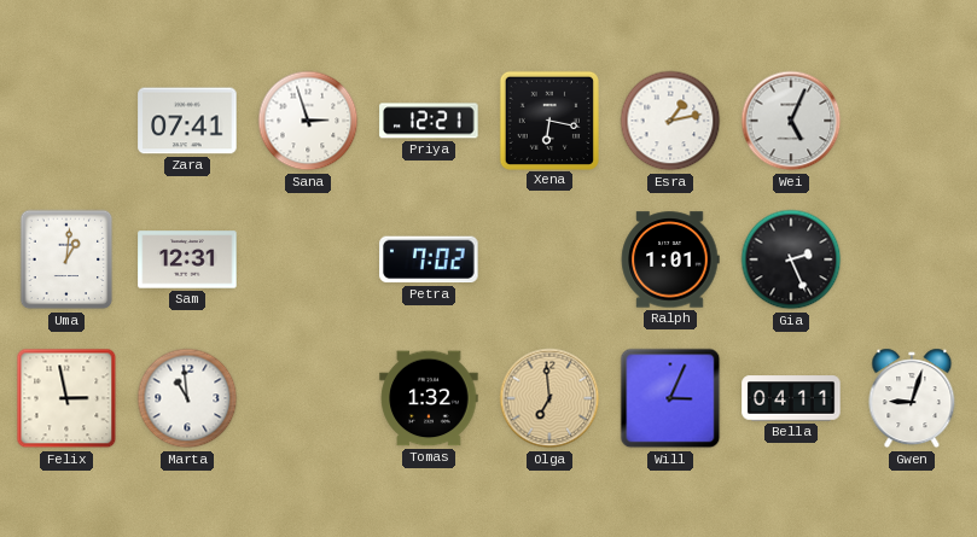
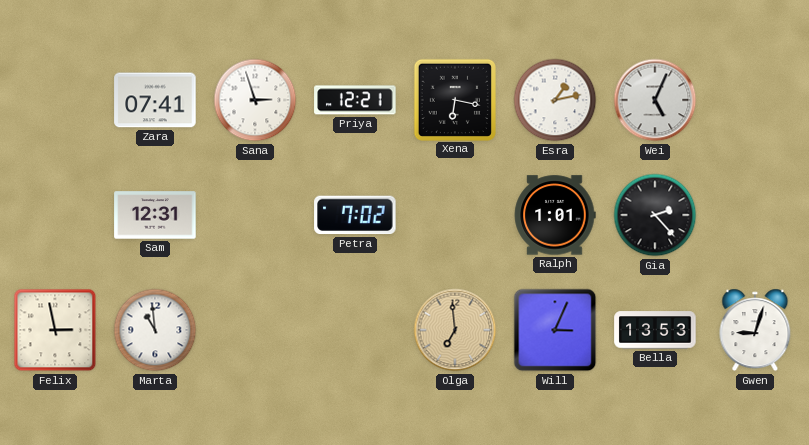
Uma: 1:01 -> none (66, 259)
Gia: 2:26 -> 2:23 (655, 215)
Tomas: 1:32 -> none (429, 398)
Bella: 04:11 -> 13:53 (655, 330)
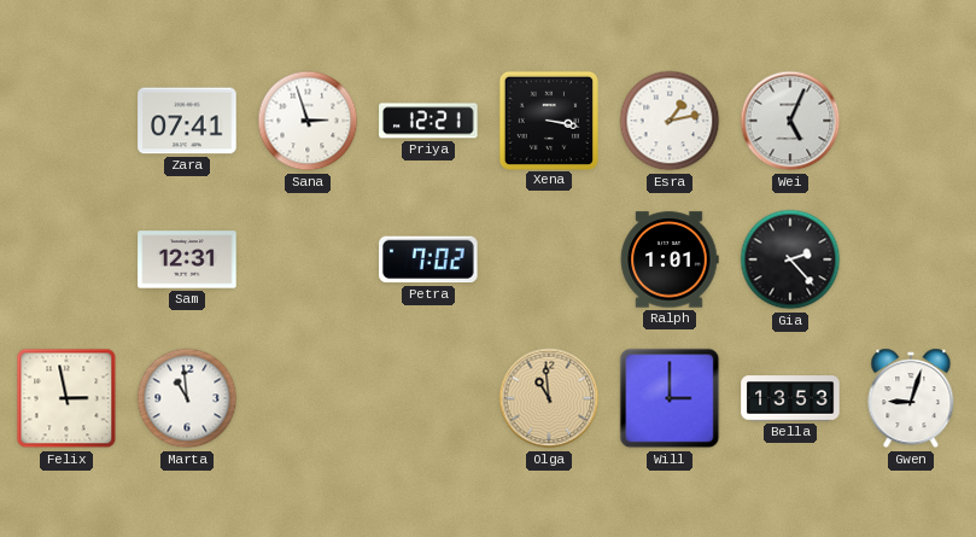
Xena: 6:17 -> 3:17 (548, 119)
Olga: 6:59 -> 10:59 (549, 398)
Will: 3:04 -> 3:00 (670, 398)
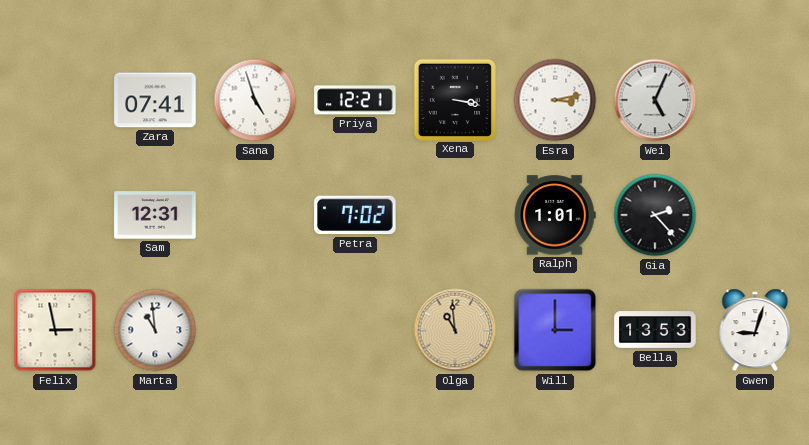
Sana: 2:57 -> 4:57 (255, 100)
Esra: 1:13 -> 3:13 (555, 100)
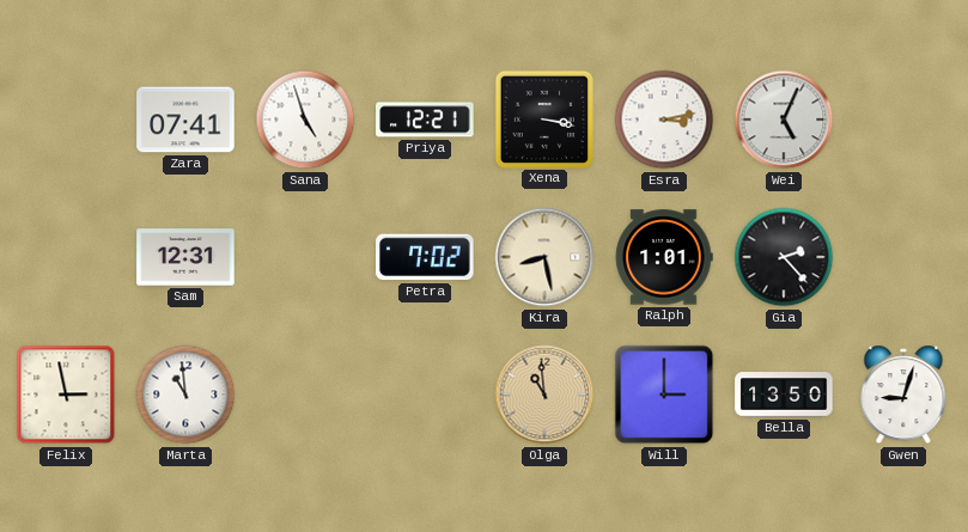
Kira: none -> 8:28 (544, 257)
Bella: 13:53 -> 13:50 (784, 395)
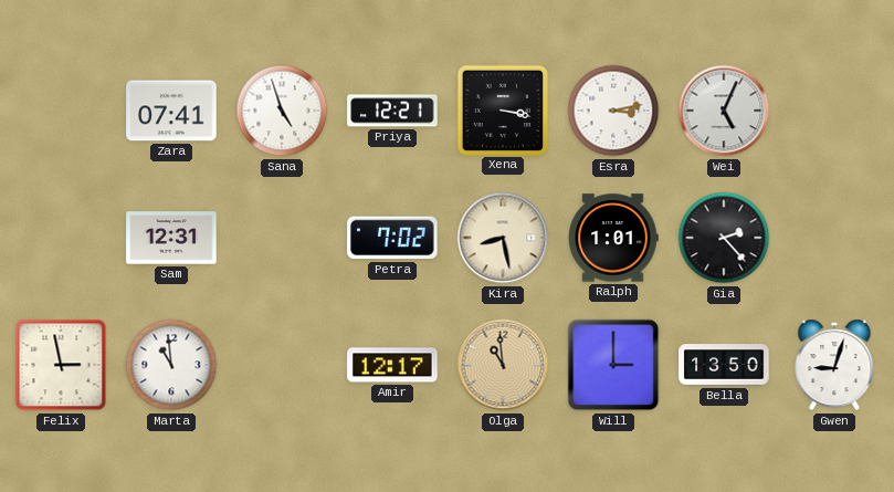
Amir: none -> 12:17 (392, 365)
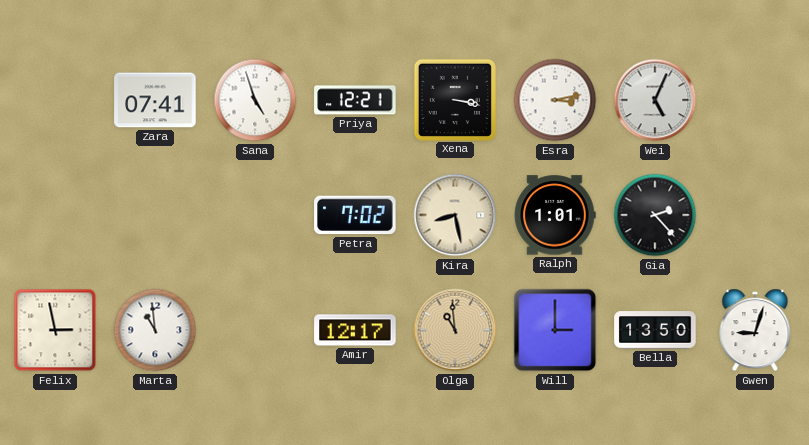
Sam: 12:31 -> none (171, 238)
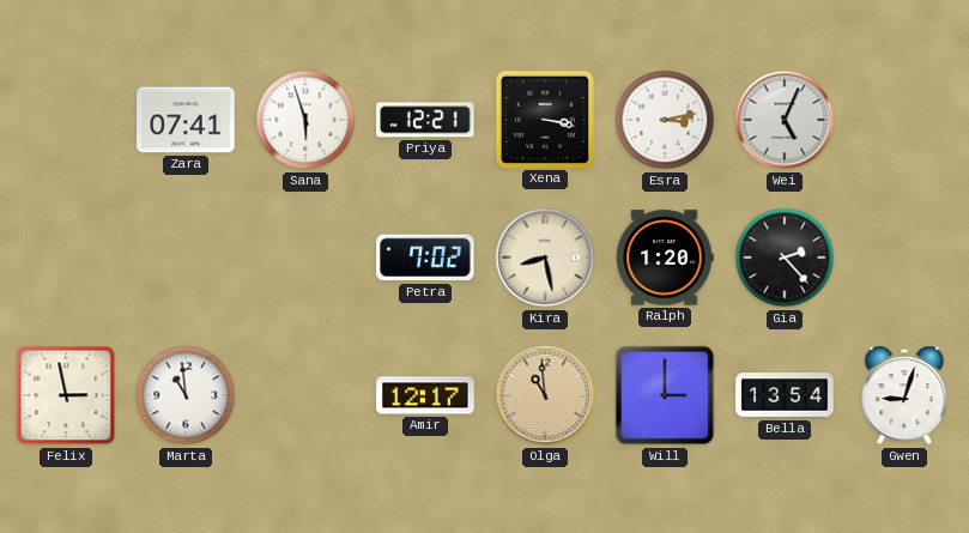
Sana: 4:57 -> 5:57 (305, 120)
Ralph: 1:01 -> 1:20 (665, 258)
Bella: 13:50 -> 13:54 (785, 395)
